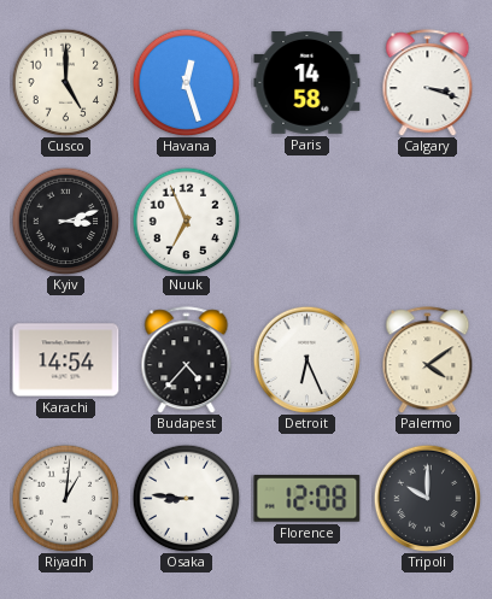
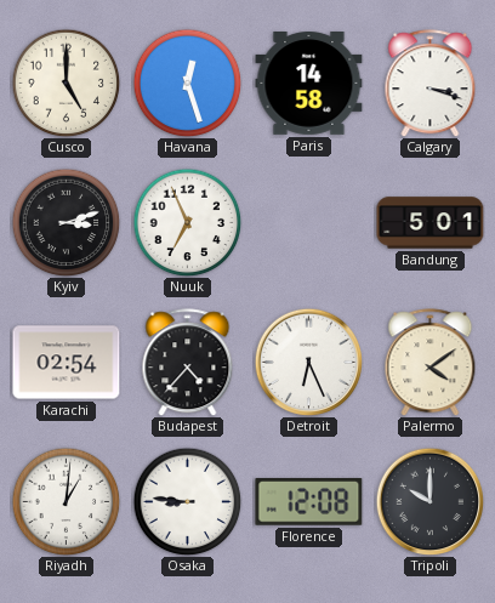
Bandung: none -> 5:01 (431, 223)
Karachi: 14:54 -> 02:54 (67, 363)
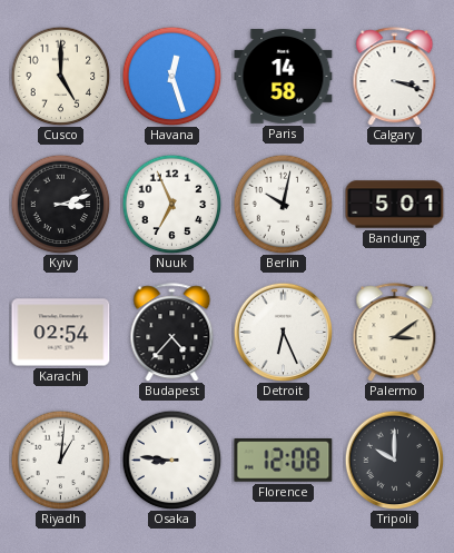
Berlin: none -> 10:02 (283, 204)
Palermo: 4:09 -> 3:09 (395, 333)
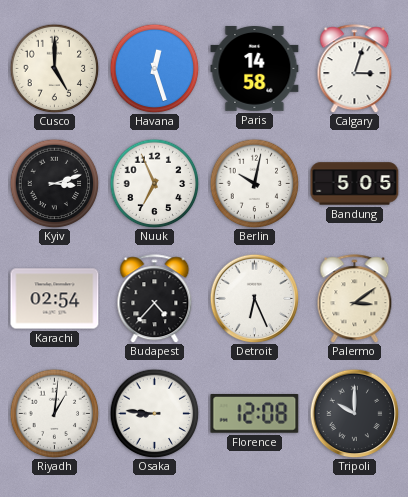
Calgary: 3:18 -> 3:03 (355, 69)
Bandung: 5:01 -> 5:05 (355, 184)
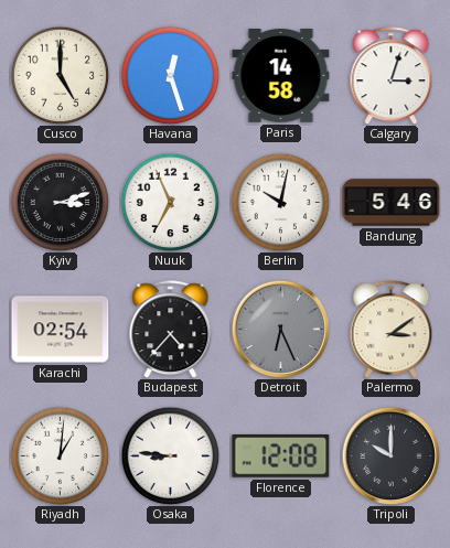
Bandung: 5:05 -> 5:46 (392, 203)
Detroit dial: white -> grey (280, 329)
